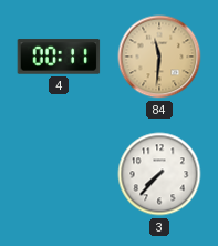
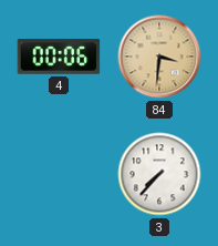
4: 00:11 -> 00:06 (59, 57)
84: 11:31 -> 3:31 (159, 57)
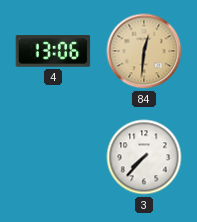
4: 00:06 -> 13:06 (53, 51)
84: 3:31 -> 12:31 (144, 51)
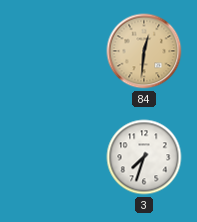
4: 13:06 -> none (53, 51)
3: 7:37 -> 7:33 (144, 157)
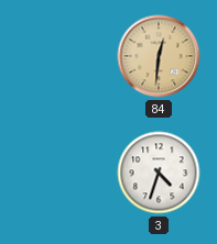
3: 7:33 -> 4:33 (159, 173)
